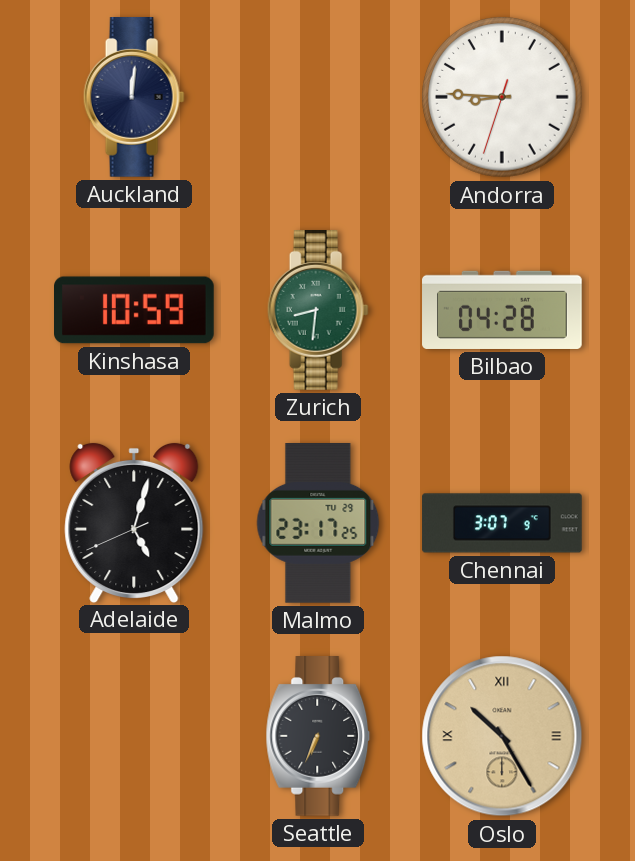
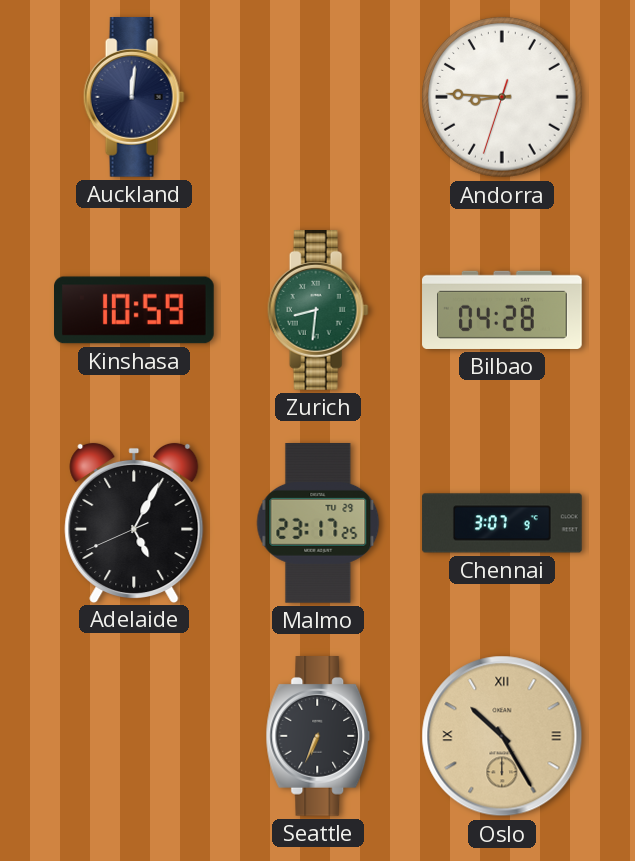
Adelaide: 5:02 -> 5:04 (134, 522)
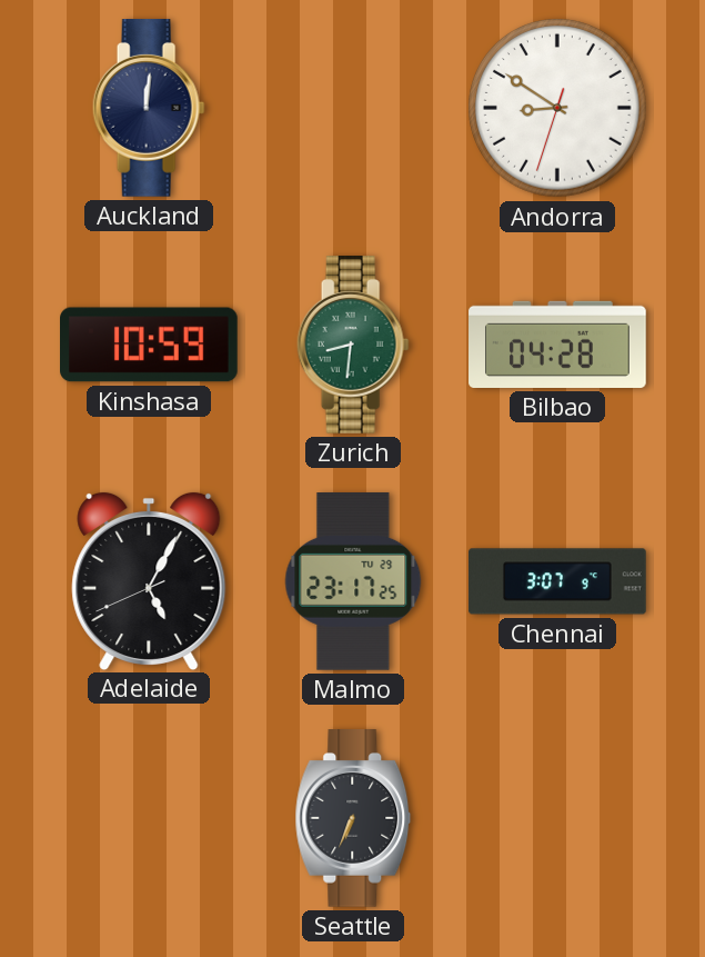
Andorra: 8:45 -> 8:50 (558, 109)
Oslo: 10:25 -> none (502, 736)
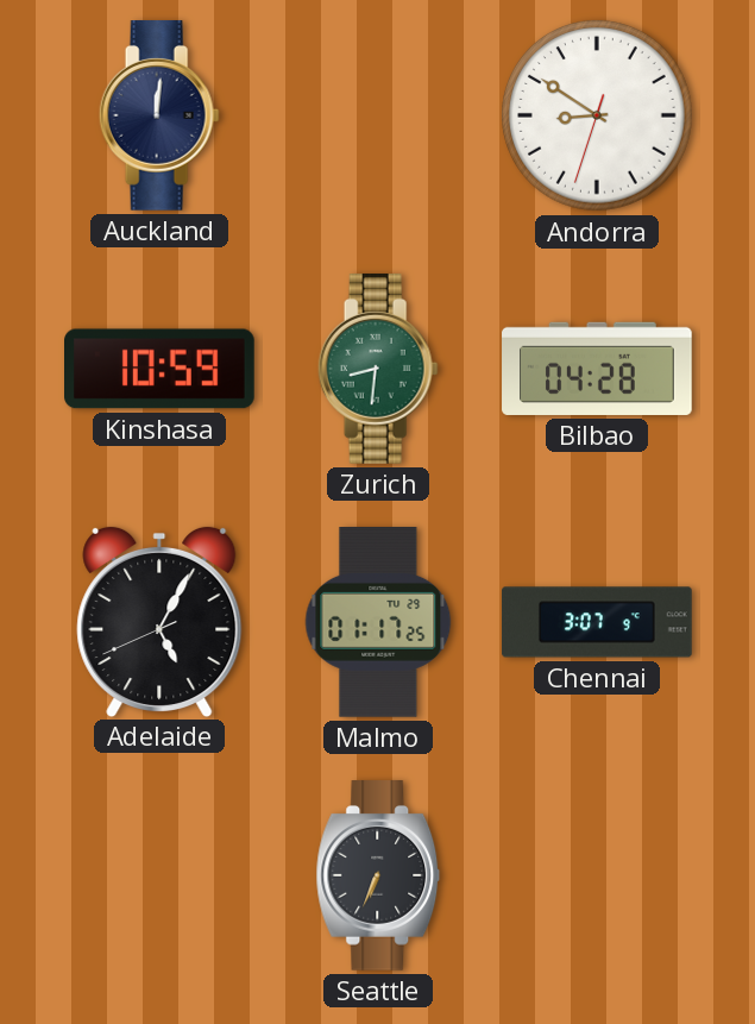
Malmo: 23:17 -> 01:17 (378, 623)
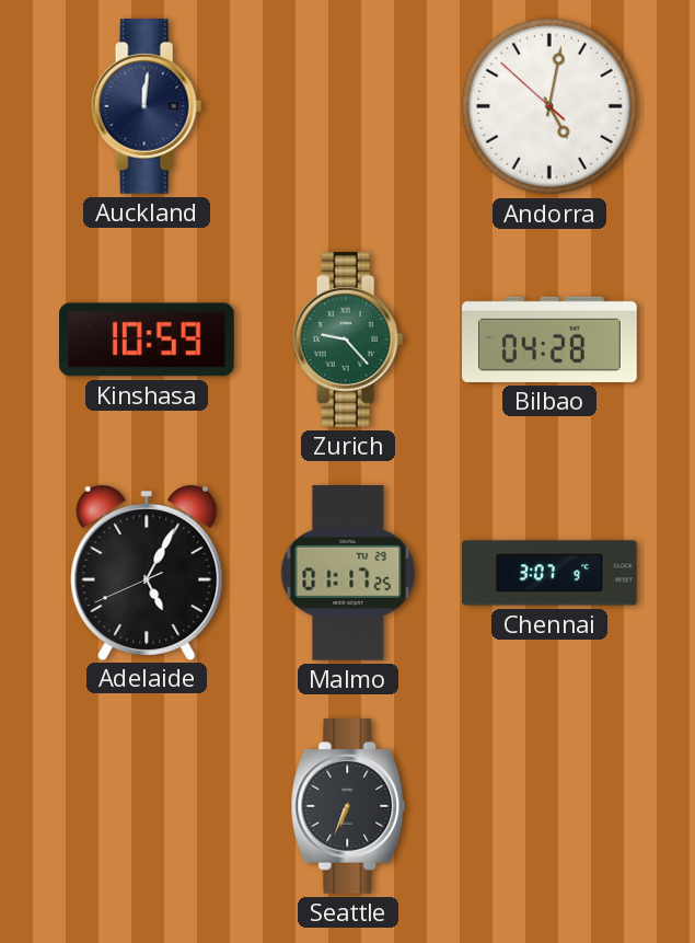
Andorra: 8:50 -> 5:01 (551, 107)
Zurich: 8:31 -> 9:23 (348, 341)
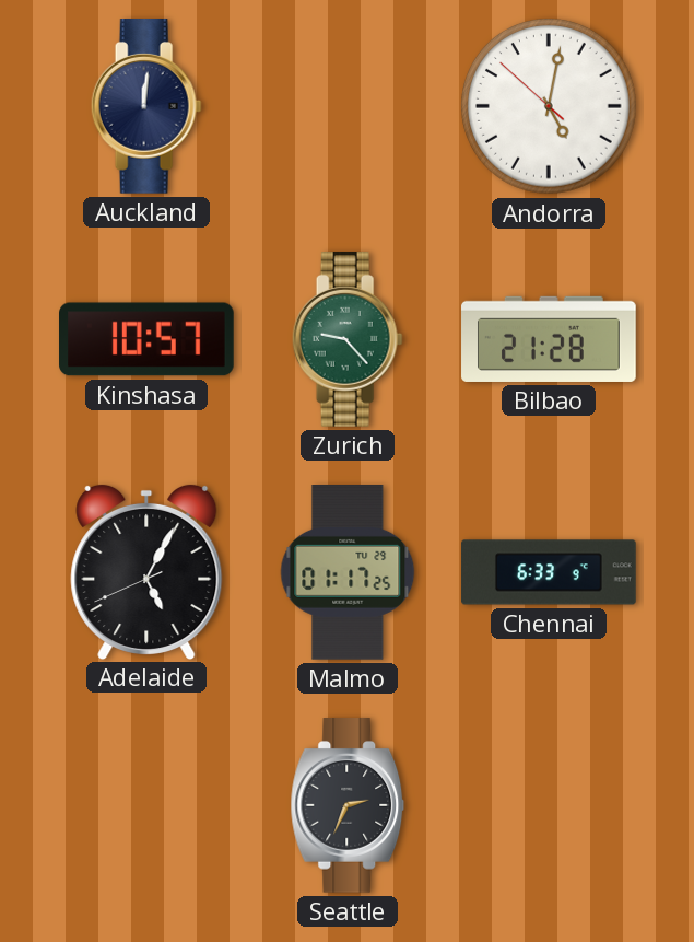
Kinshasa: 10:59 -> 10:57 (148, 339)
Bilbao: 04:28 -> 21:28 (549, 339)
Chennai: 3:07 -> 6:33 (549, 572)
Seattle: 6:34 -> 2:34 (348, 806)
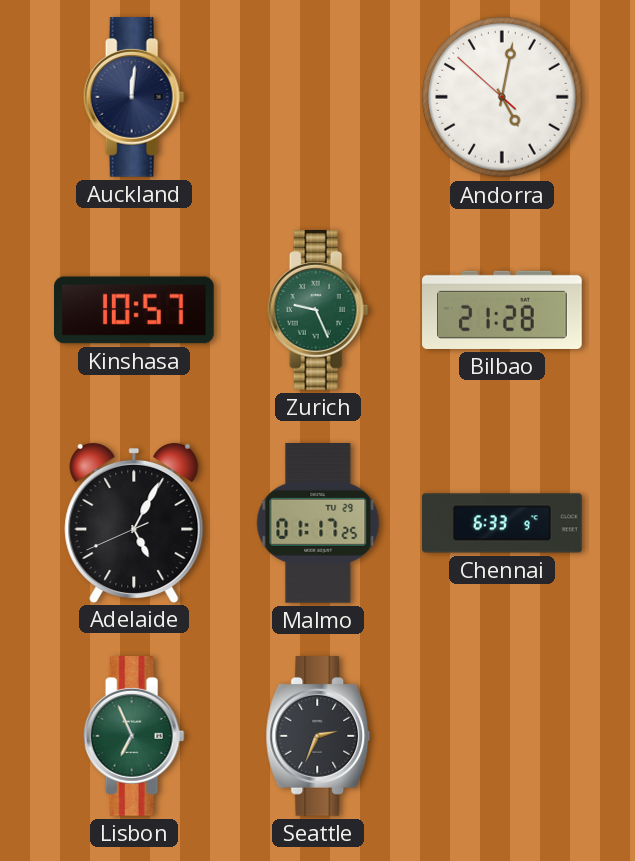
Zurich: 9:23 -> 9:26 (318, 311)
Lisbon: none -> 6:56 (134, 737)
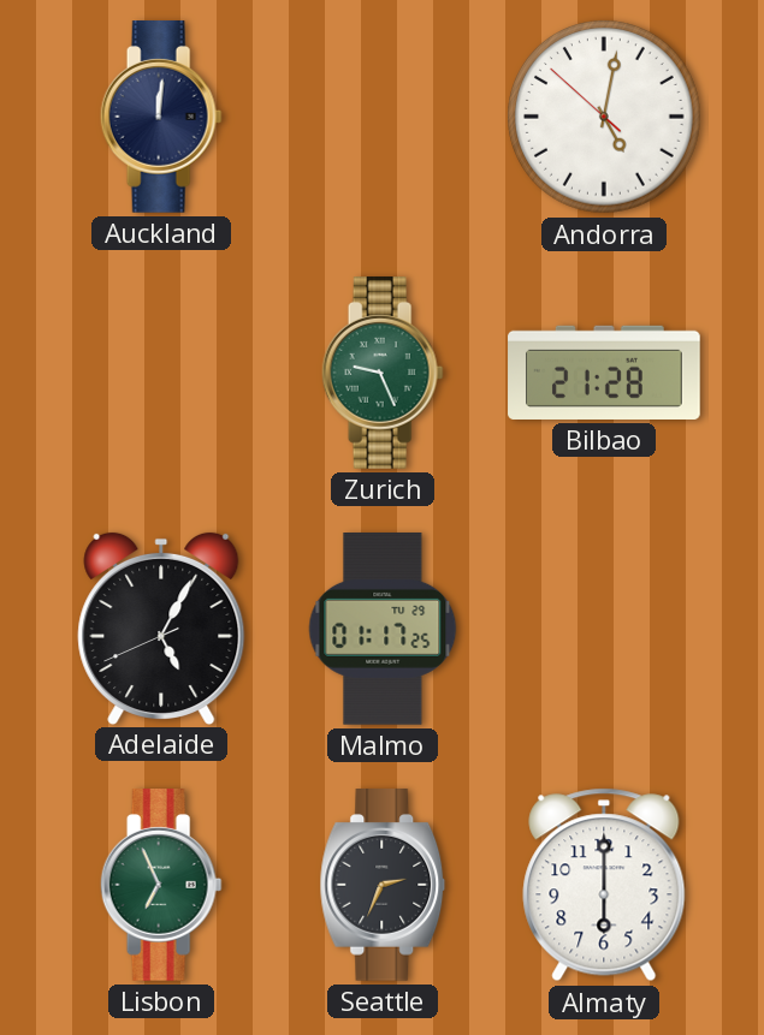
Kinshasa: 10:57 -> none (135, 310)
Chennai: 6:33 -> none (502, 523)
Almaty: none -> 6:00 (604, 885)
